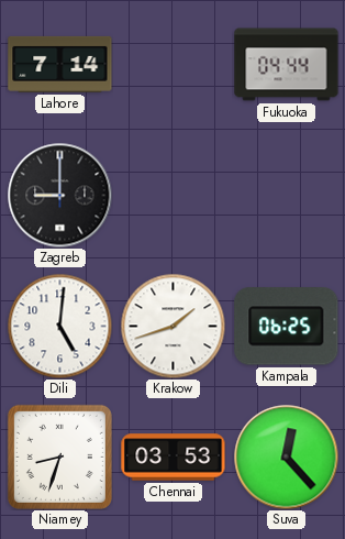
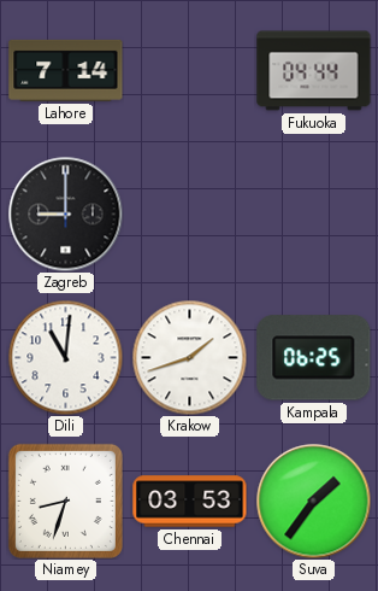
Dili: 5:01 -> 11:01 (65, 357)
Suva: 12:23 -> 1:36 (313, 501)
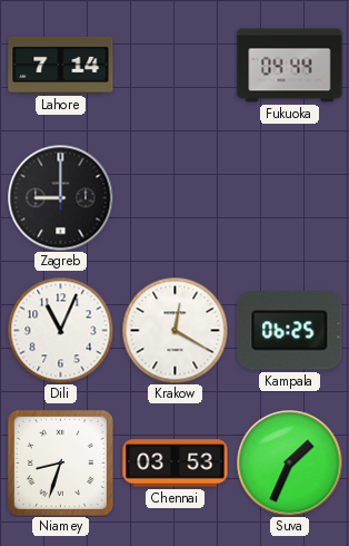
Dili: 11:01 -> 11:04 (60, 330)
Krakow: 1:42 -> 12:20 (174, 330)
Suva: 1:36 -> 1:34 (289, 462)
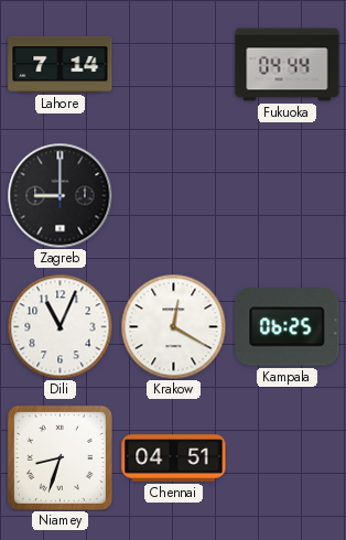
Chennai: 03:53 -> 04:51 (174, 458)
Suva: 1:34 -> none (289, 462)
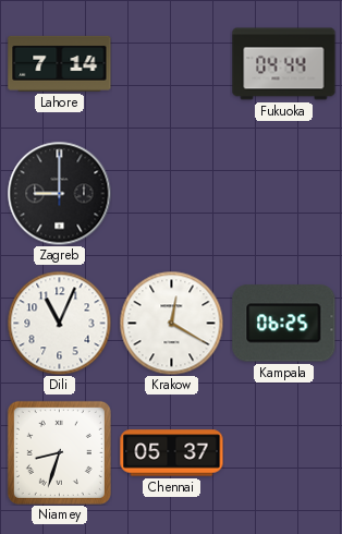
Chennai: 04:51 -> 05:37 (172, 453)
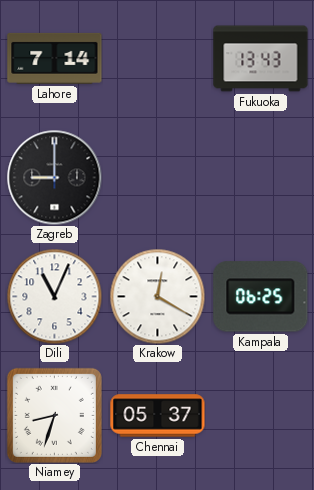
Fukuoka: 04:44 -> 13:43 (261, 59)
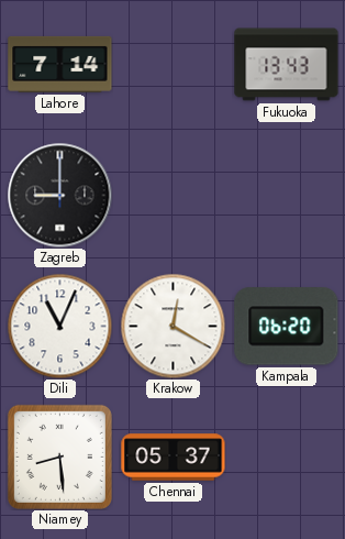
Kampala: 06:25 -> 06:20 (287, 327)
Niamey: 8:33 -> 8:29 (59, 457)
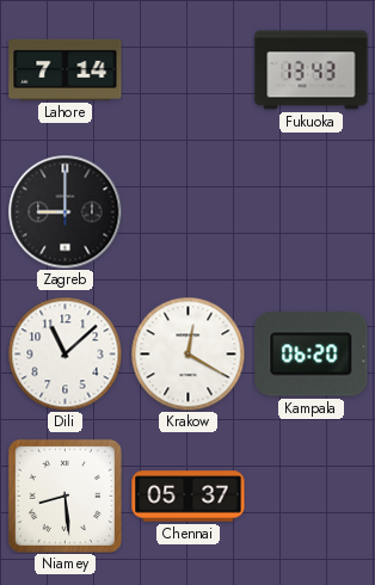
Dili: 11:04 -> 11:08 (64, 353)
